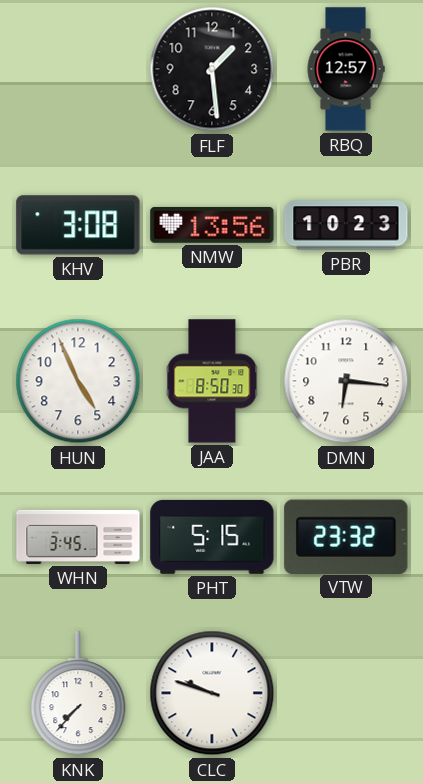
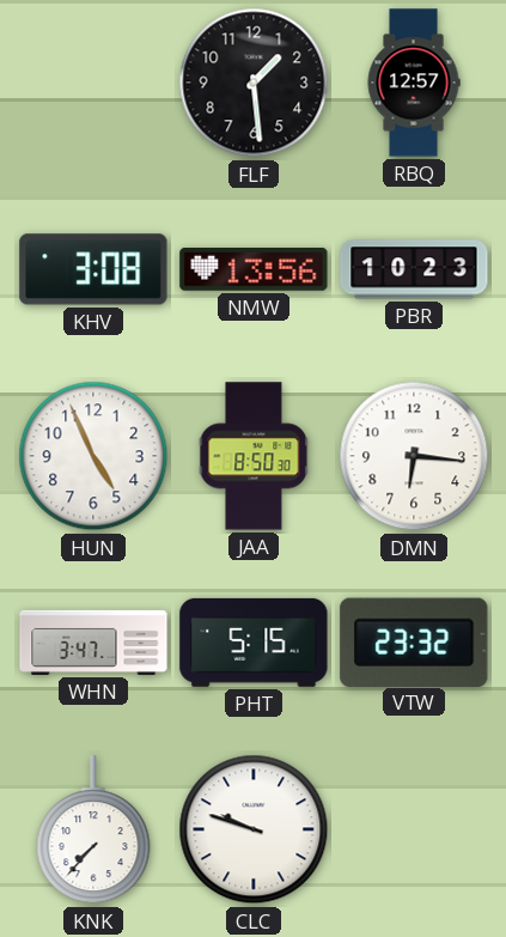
WHN: 3:45 -> 3:47 (93, 643)
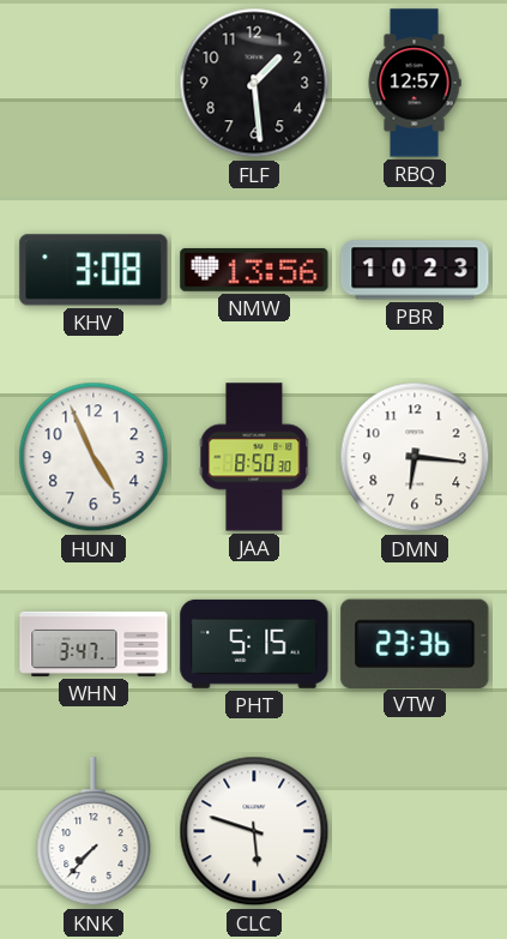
VTW: 23:32 -> 23:36 (415, 643)
CLC: 9:48 -> 5:48 (254, 831)
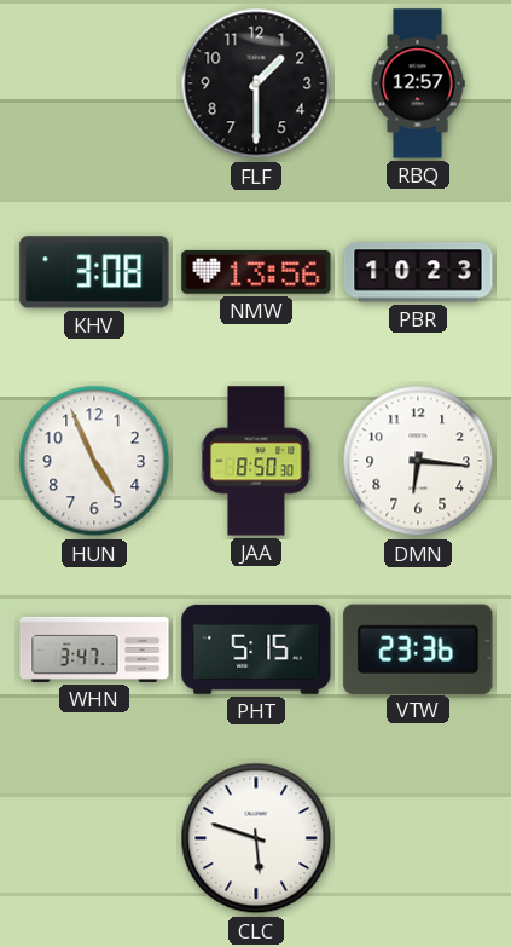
FLF: 1:29 -> 1:30 (256, 83)
KNK: 7:37 -> none (93, 832)
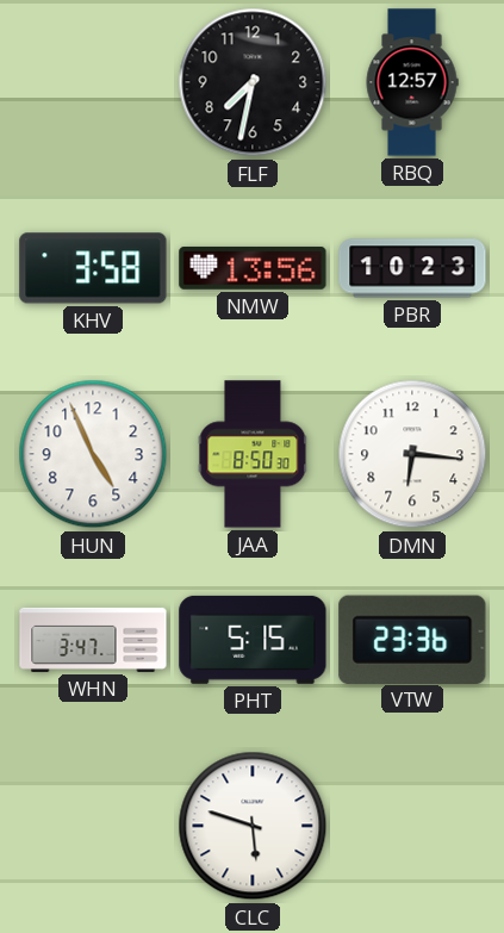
FLF: 1:30 -> 7:32 (253, 82)
KHV: 3:08 -> 3:58 (93, 268)
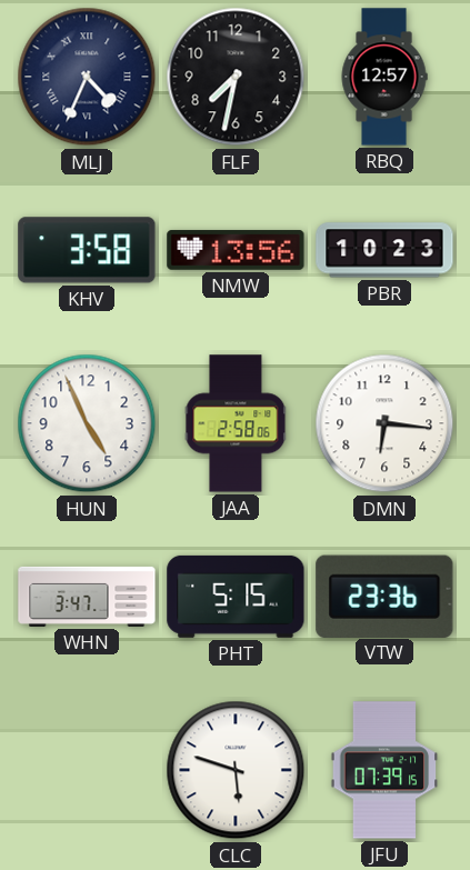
MLJ: none -> 4:34 (87, 77)
JAA: 8:50 -> 2:58 (236, 423)
JFU: none -> 07:39 (384, 770)
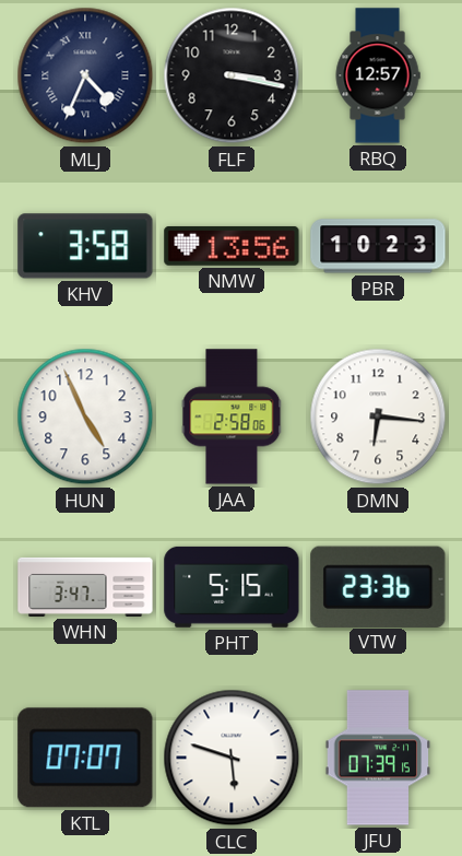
FLF: 7:32 -> 3:17 (232, 75)
KTL: none -> 07:07 (85, 758)
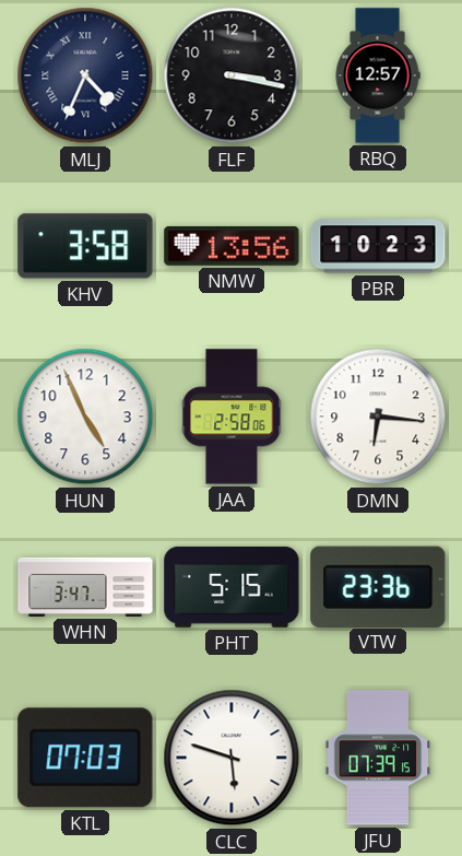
KTL: 07:07 -> 07:03 (85, 758)
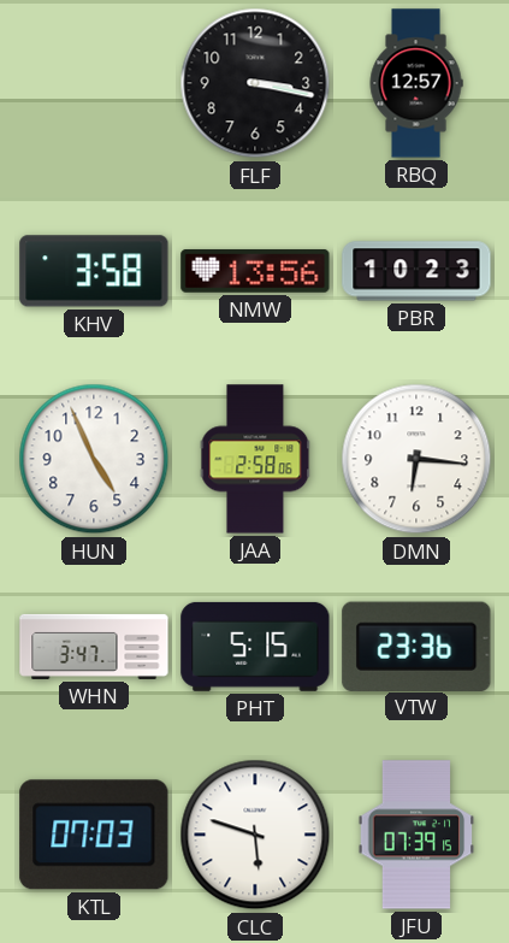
MLJ: 4:34 -> none (85, 75)
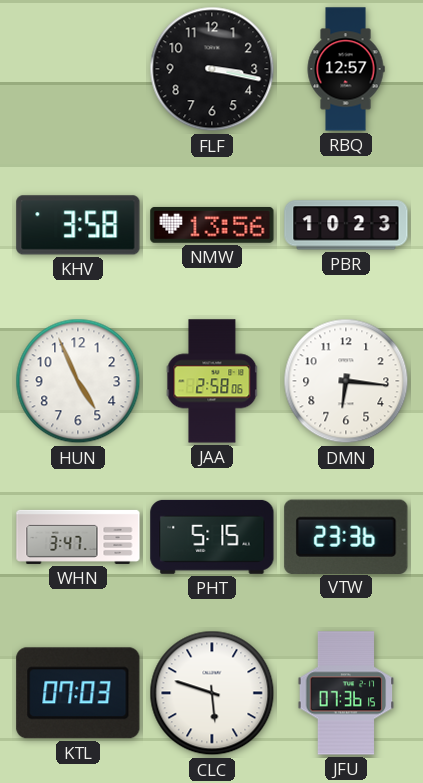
JFU: 07:39 -> 07:36 (346, 693)
